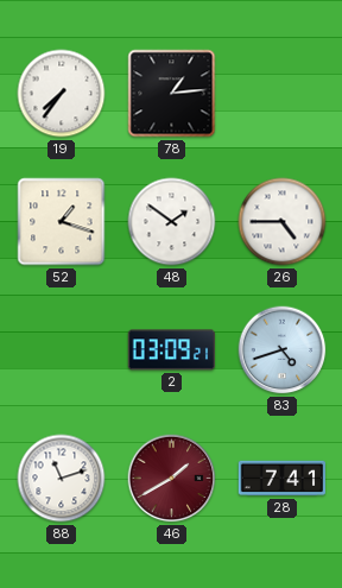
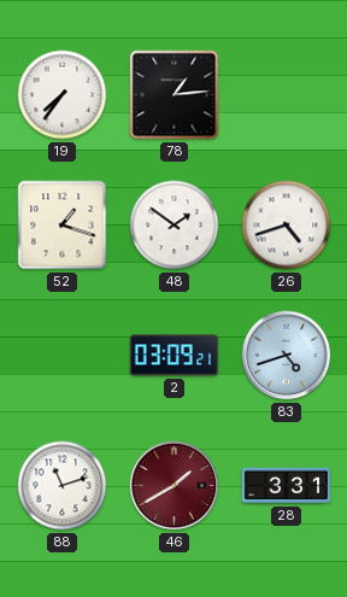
26: 4:45 -> 4:42 (287, 226)
28: 7:41 -> 3:31 (286, 486)
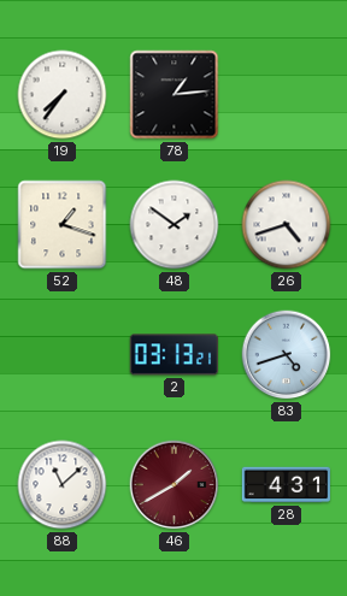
2: 03:09 -> 03:13 (173, 355)
88: 11:12 -> 11:08 (63, 485)
28: 3:31 -> 4:31 (286, 485)
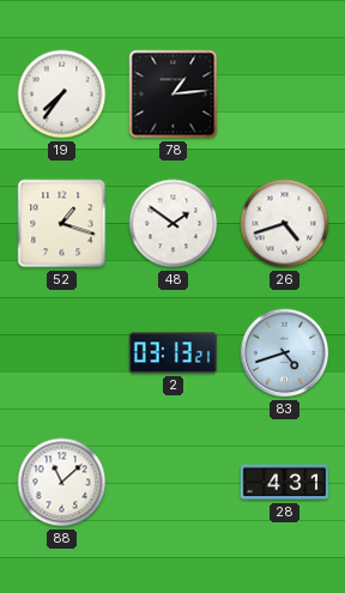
46: 1:40 -> none (175, 485)
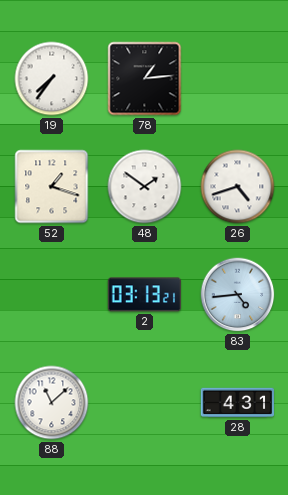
83: 4:42 -> 4:44 (238, 295)
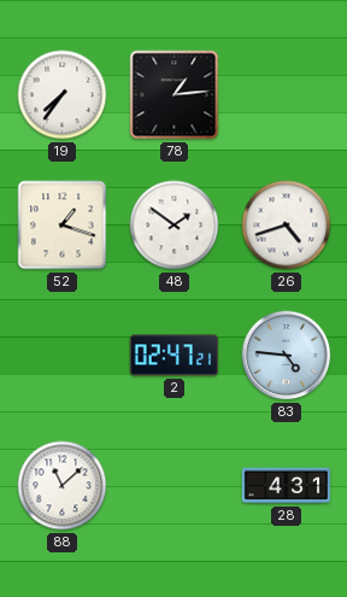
2: 03:13 -> 02:47 (173, 356)
83: 4:44 -> 4:46 (287, 356)
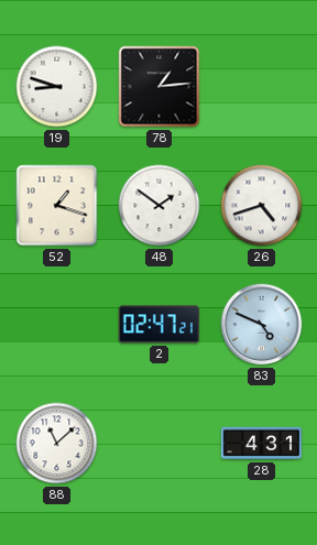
19: 7:36 -> 8:48 (57, 87)
83: 4:46 -> 4:49 (262, 325)
